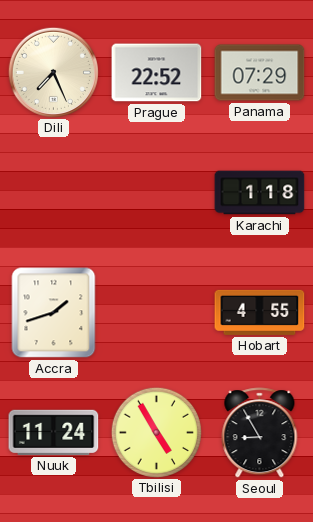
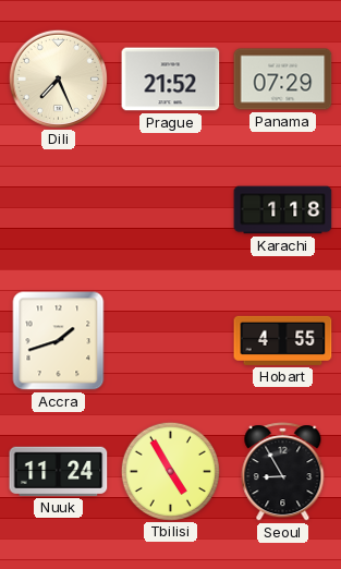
Prague: 22:52 -> 21:52 (171, 80)
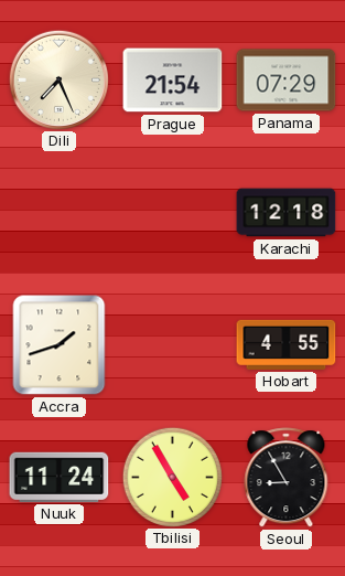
Prague: 21:52 -> 21:54 (173, 81)
Karachi: 1:18 -> 12:18 (287, 213)
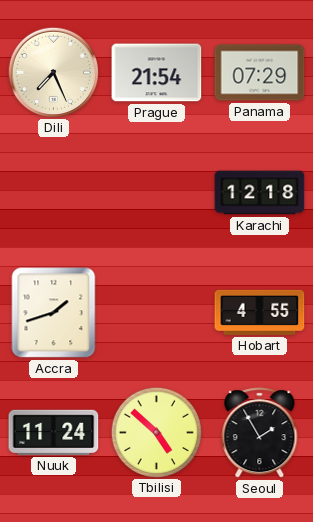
Tbilisi: 4:55 -> 4:52 (156, 432)
Seoul: 8:55 -> 1:55 (260, 433)
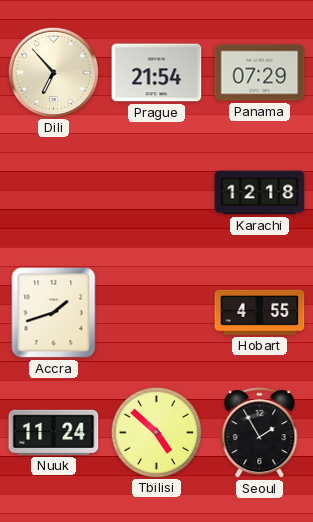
Dili: 7:26 -> 6:53 (53, 72)
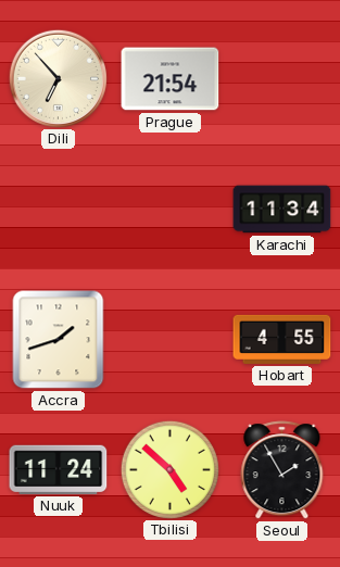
Panama: 07:29 -> none (260, 73)
Karachi: 12:18 -> 11:34 (282, 210)
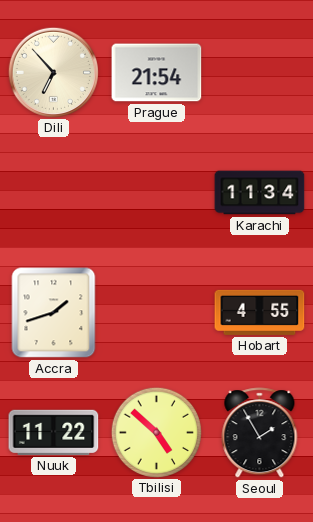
Nuuk: 11:24 -> 11:22 (54, 432)
